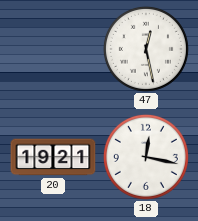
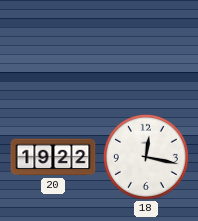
47: 12:28 -> none (146, 49)
20: 19:21 -> 19:22 (53, 157)
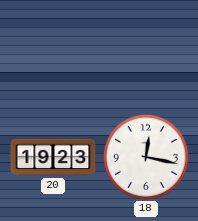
20: 19:22 -> 19:23 (53, 157)
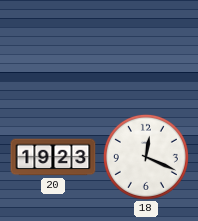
18: 12:17 -> 12:19 (146, 157)
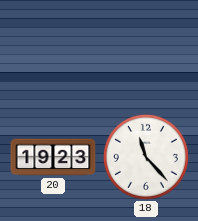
18: 12:19 -> 11:23 (146, 157)
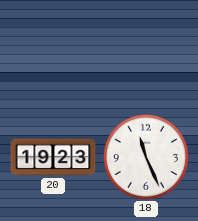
18: 11:23 -> 11:26 (146, 157)
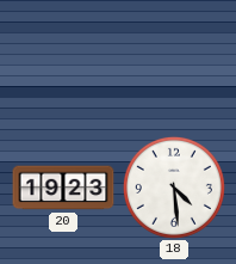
18: 11:26 -> 4:29 (174, 188)
